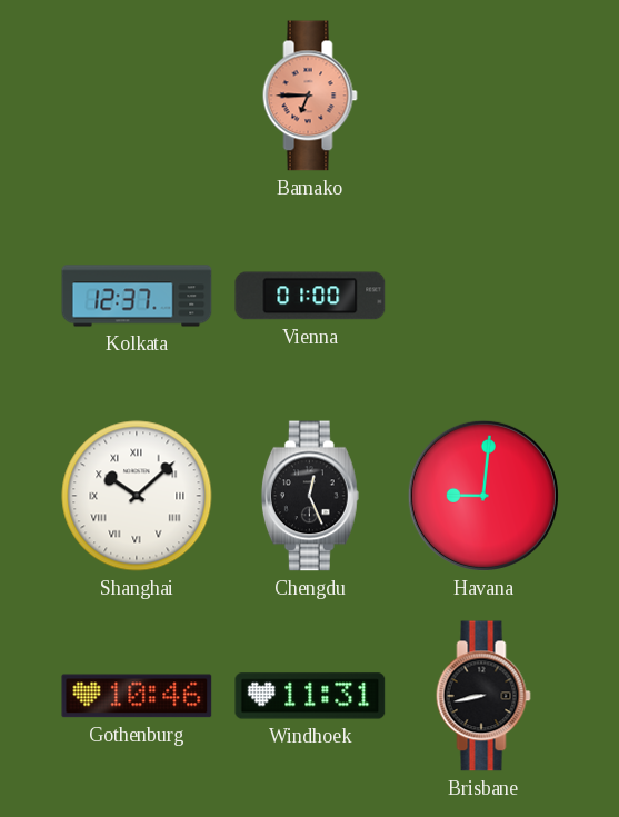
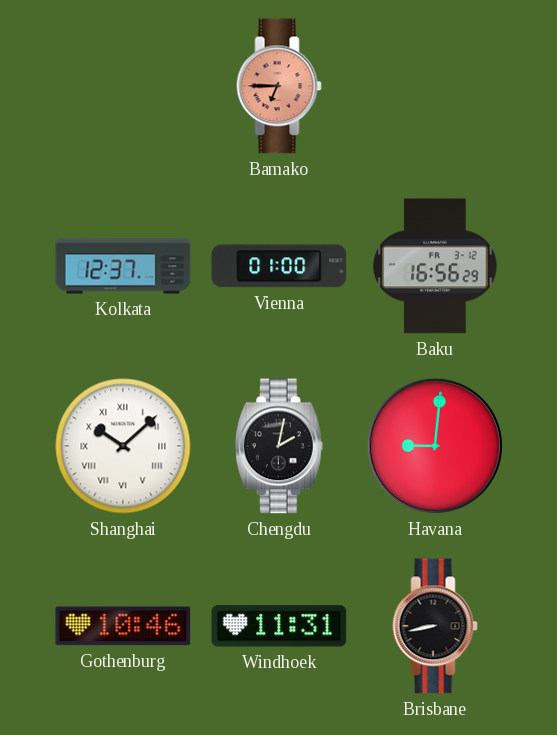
Baku: none -> 16:56 (435, 266)
Chengdu: 12:26 -> 2:02 (279, 446)
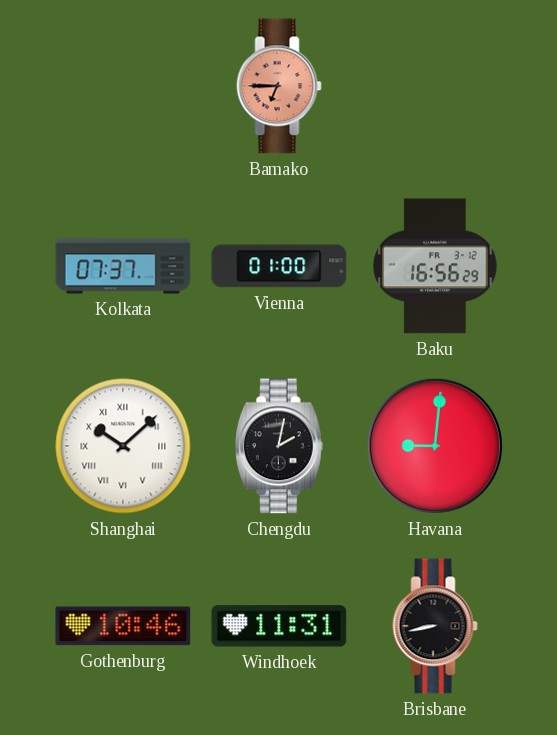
Kolkata: 12:37 -> 07:37 (123, 266)
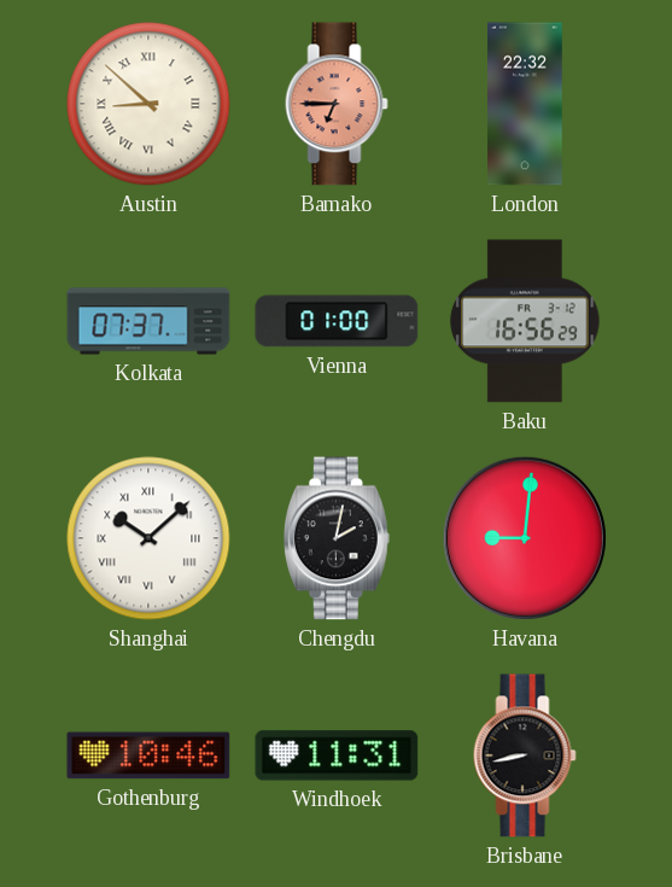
Austin: none -> 8:52 (148, 104)
London: none -> 22:32 (526, 104)
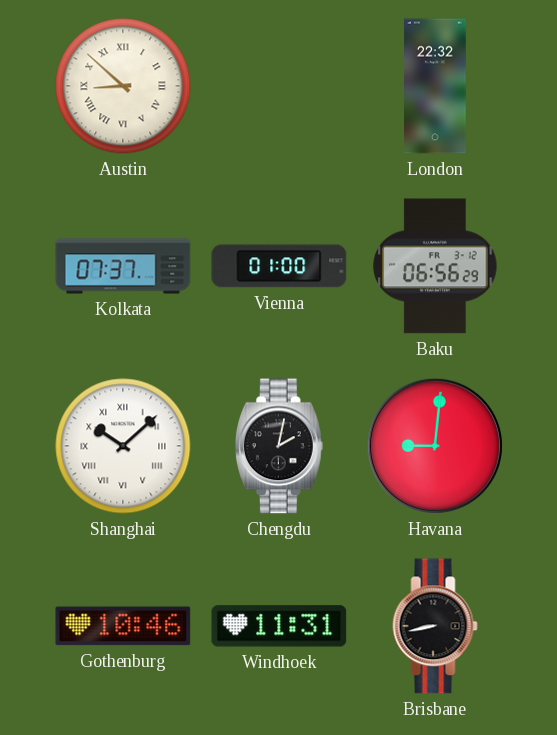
Bamako: 6:45 -> none (337, 104)
Baku: 16:56 -> 06:56 (435, 266)
